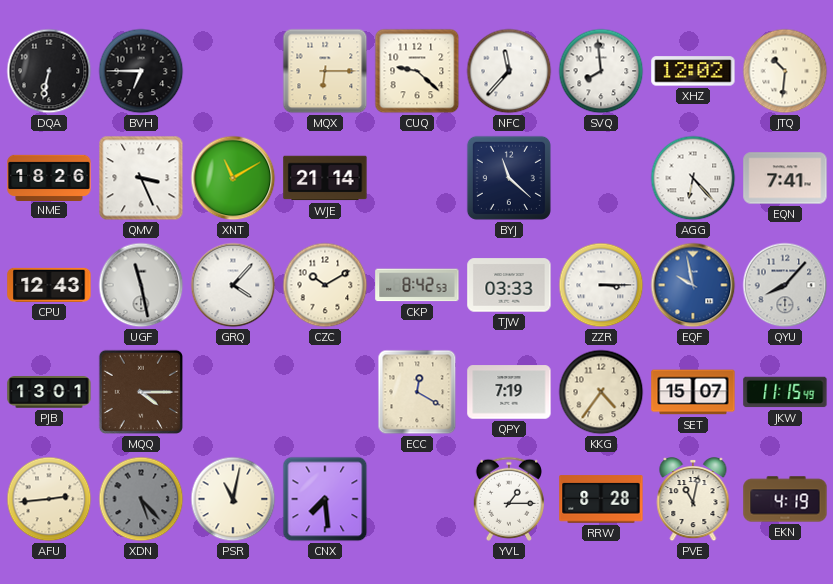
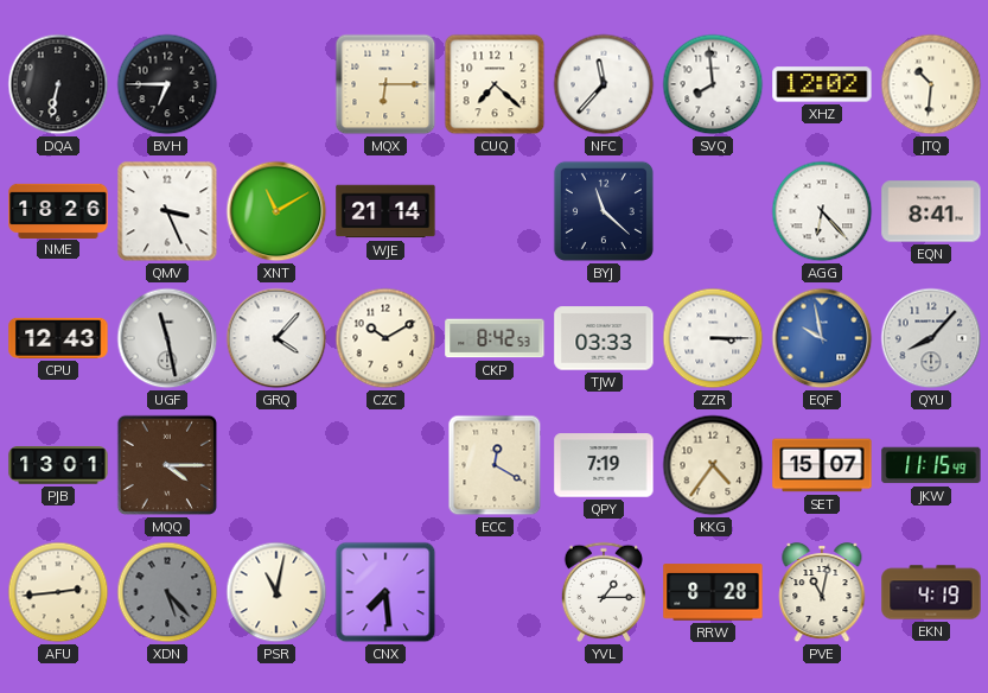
CUQ: 9:22 -> 7:22 (495, 84)
EQN: 7:41 -> 8:41 (931, 211)
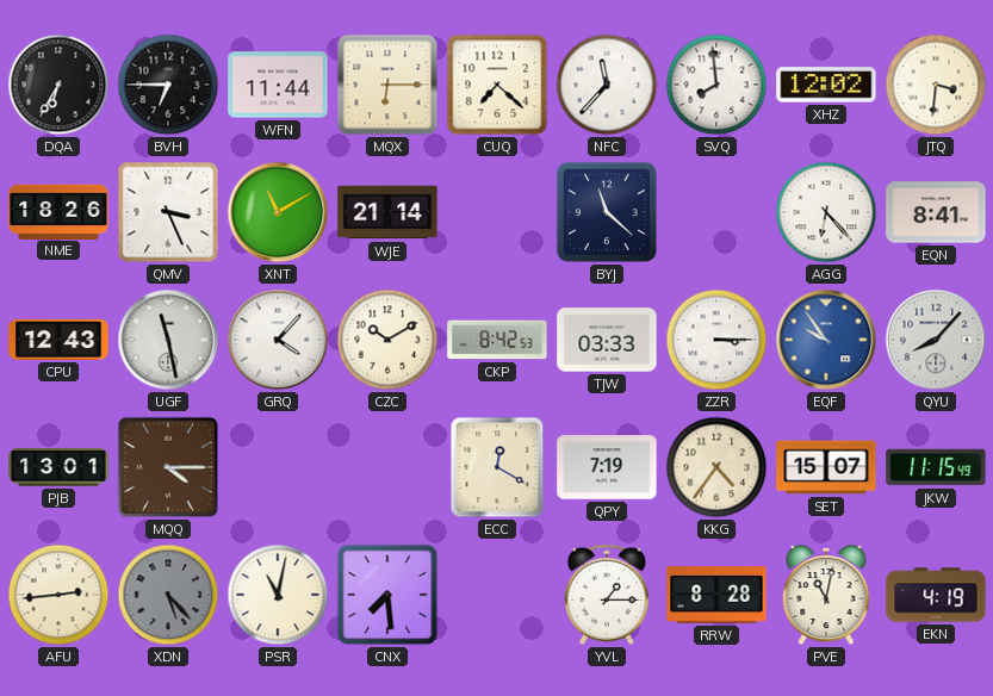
DQA: 6:32 -> 6:35 (58, 85)
WFN: none -> 11:44 (278, 85)
JTQ: 10:31 -> 3:31 (936, 85)
EQF: 9:58 -> 9:54 (826, 340)
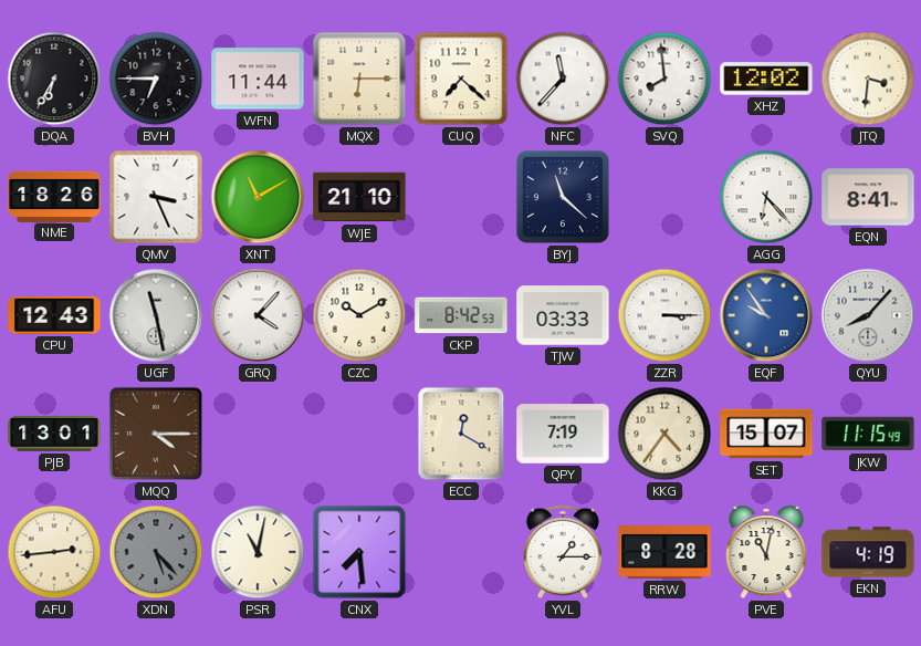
WJE: 21:14 -> 21:10 (359, 197)
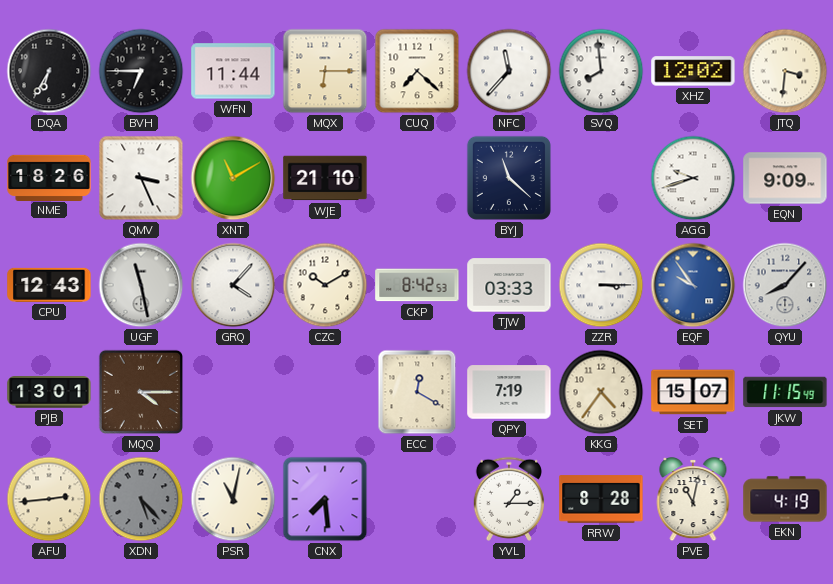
AGG: 6:23 -> 9:42 (693, 178)
EQN: 8:41 -> 9:09 (785, 178)
